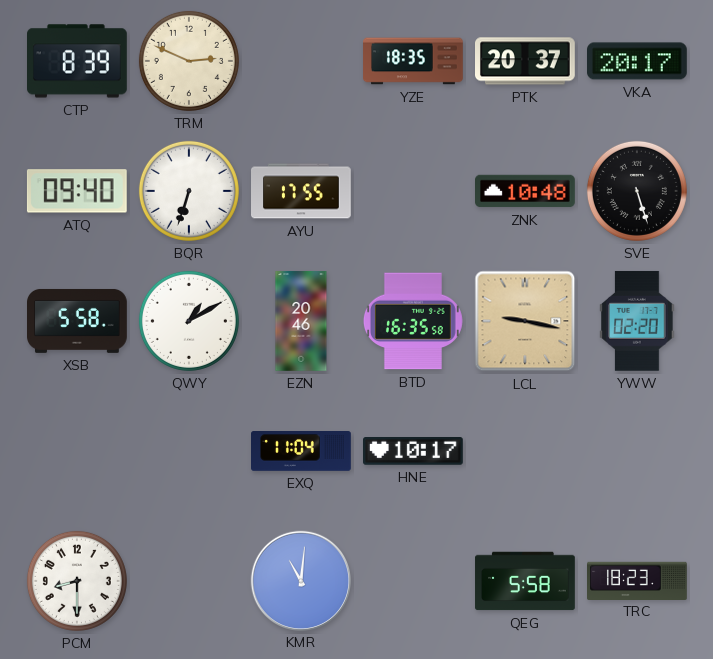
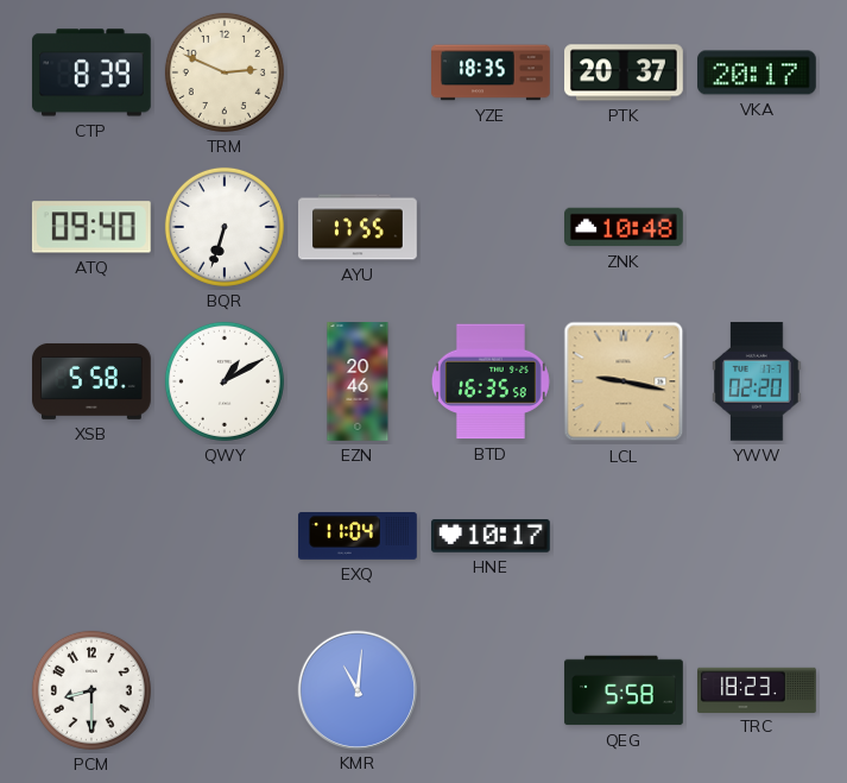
SVE: 5:27 -> none (637, 191)
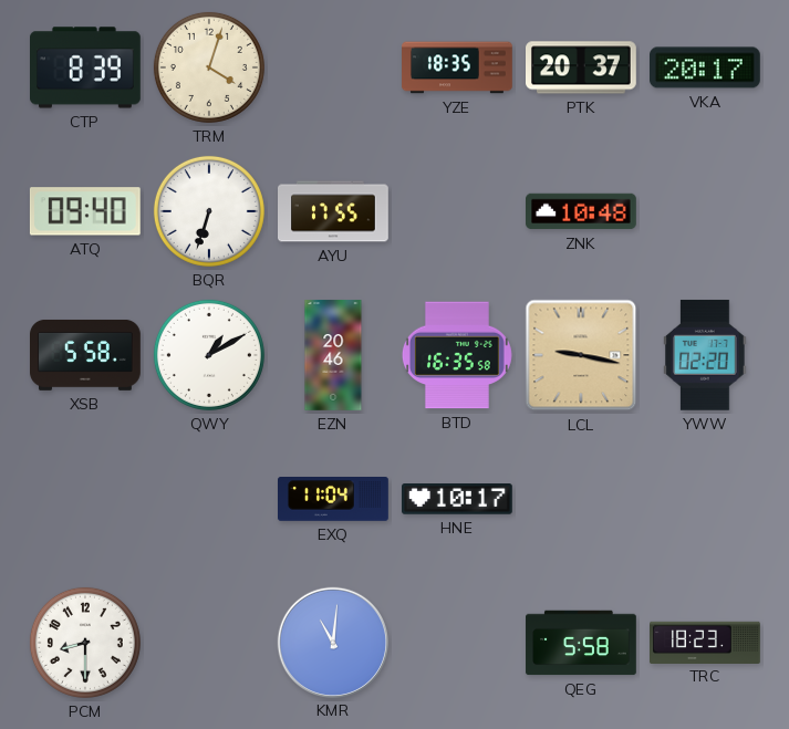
TRM: 2:49 -> 4:03 (209, 67)
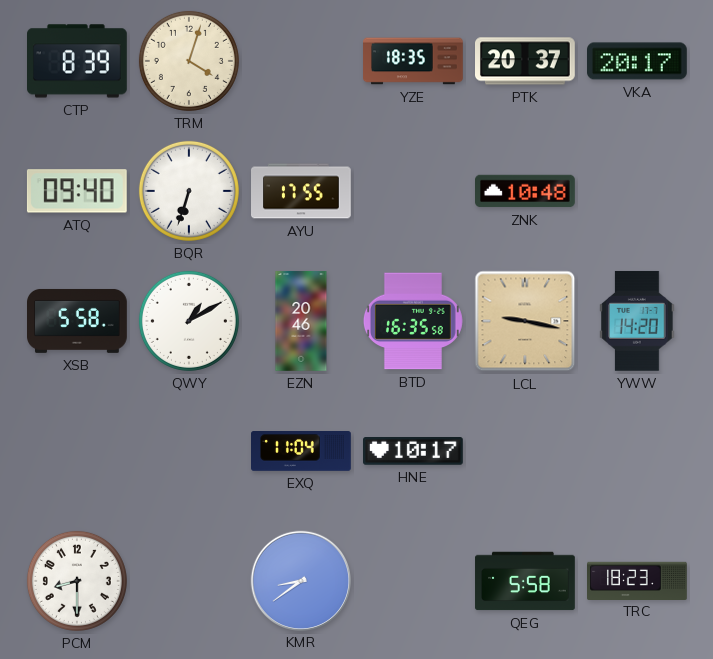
YWW: 02:20 -> 14:20 (637, 321)
KMR: 11:01 -> 8:39 (300, 580)
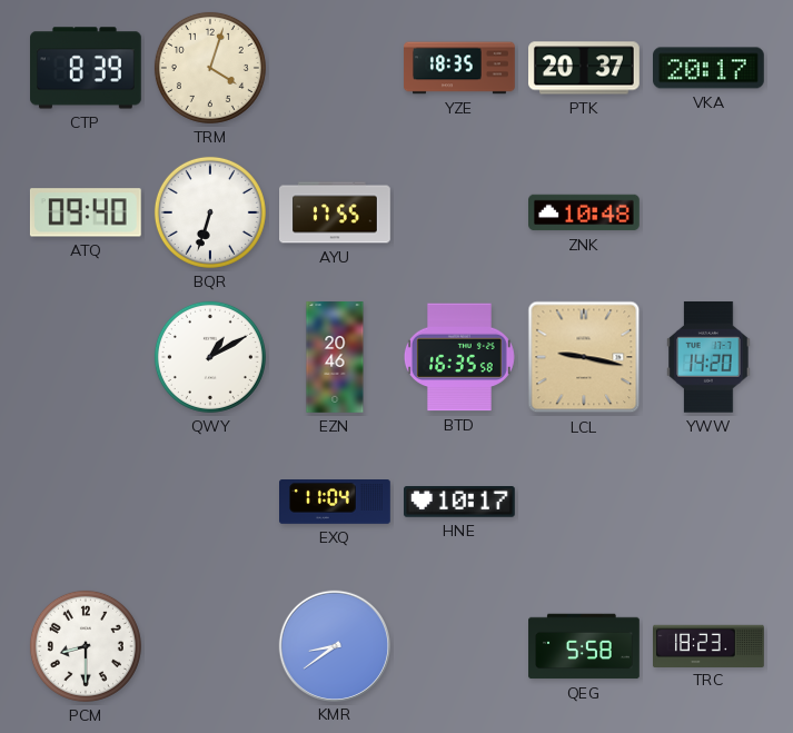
XSB: 5:58 -> none (78, 321)
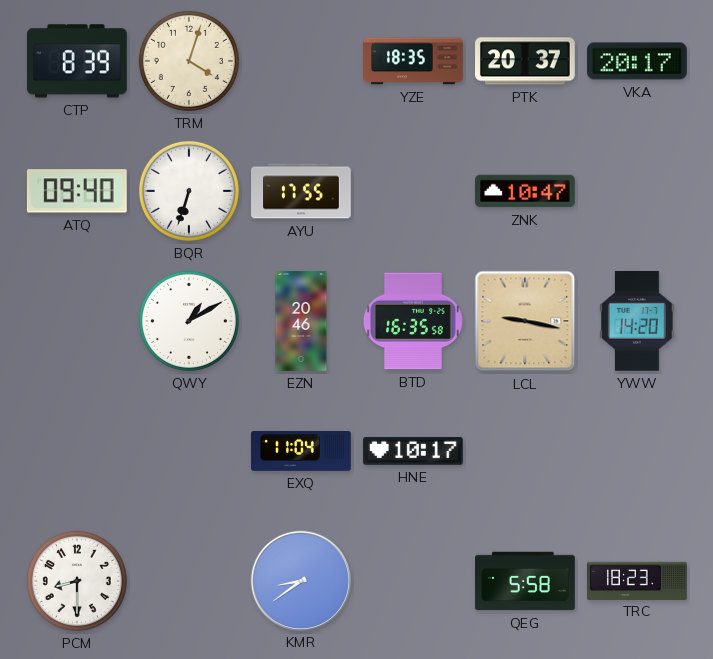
ZNK: 10:48 -> 10:47 (526, 191)
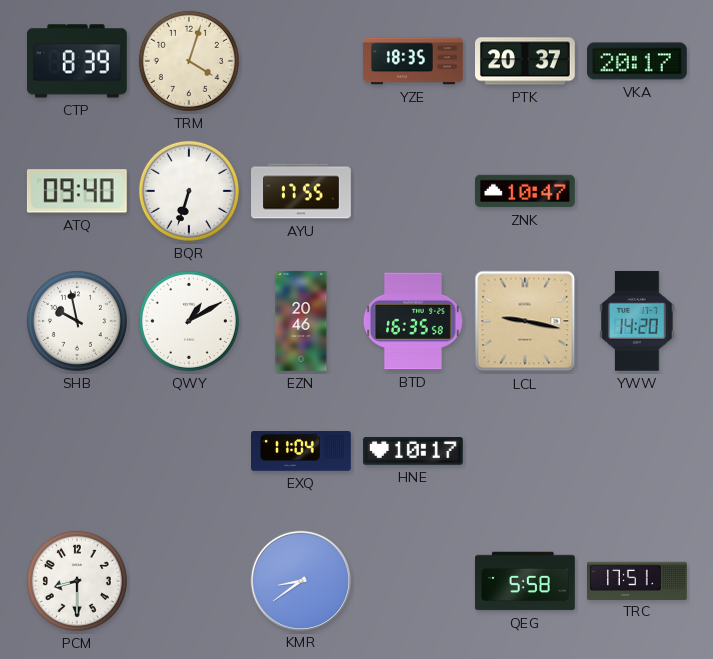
SHB: none -> 9:58 (77, 321)
TRC: 18:23 -> 17:51 (637, 580)
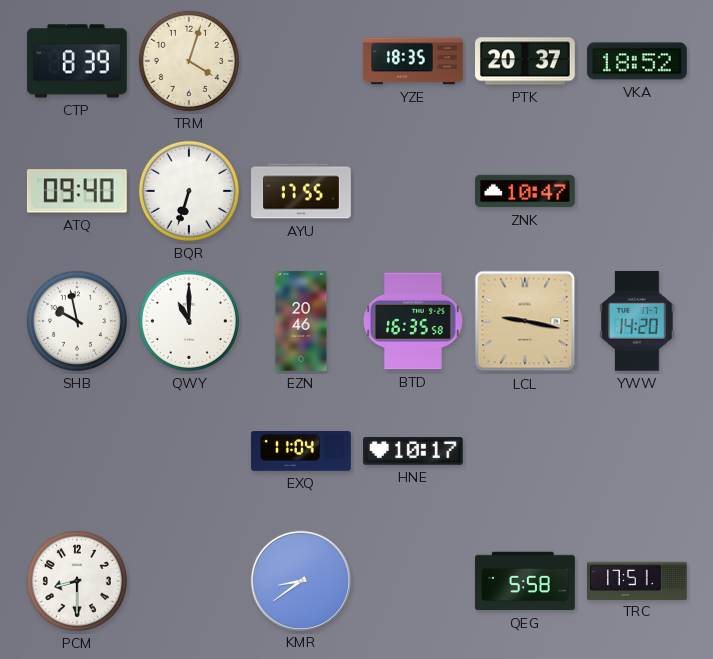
VKA: 20:17 -> 18:52 (638, 61)
QWY: 1:10 -> 11:00 (189, 321)
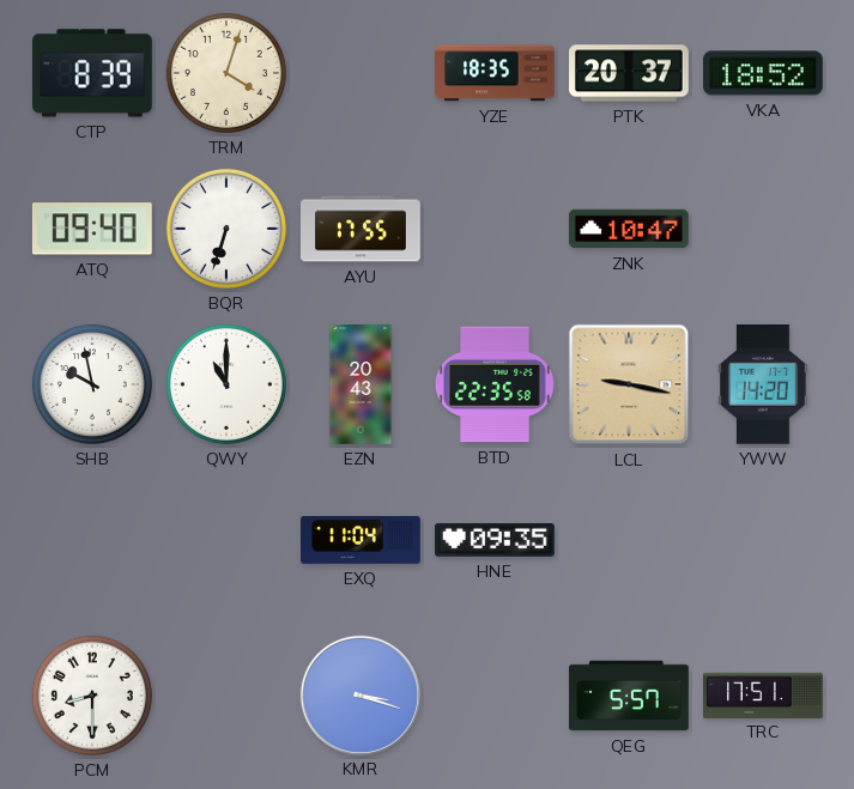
EZN: 20:46 -> 20:43 (361, 384)
BTD: 16:35 -> 22:35 (495, 384)
HNE: 10:17 -> 09:35 (496, 540)
KMR: 8:39 -> 3:18 (359, 694)
QEG: 5:58 -> 5:57 (629, 696)
